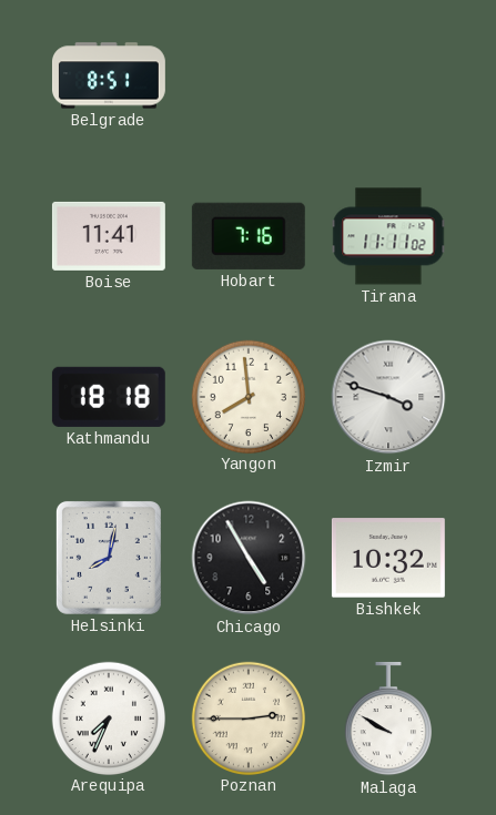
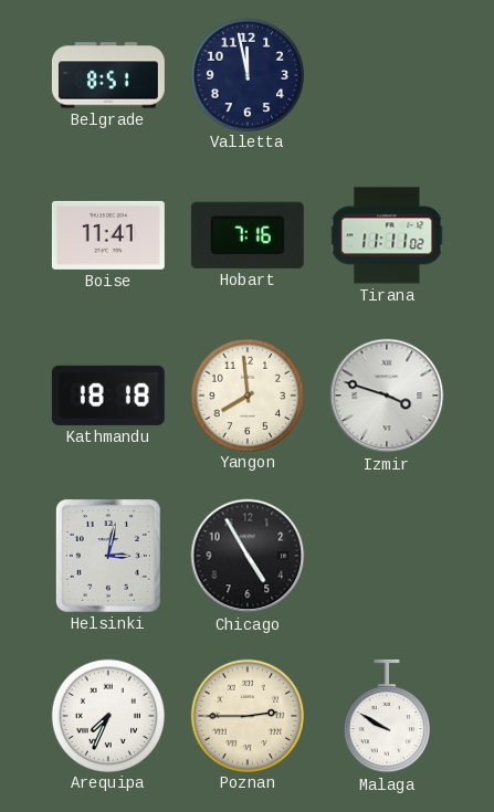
Valletta: none -> 11:58 (246, 74)
Helsinki: 8:02 -> 3:02 (108, 556)
Bishkek: 10:32 -> none (388, 558)
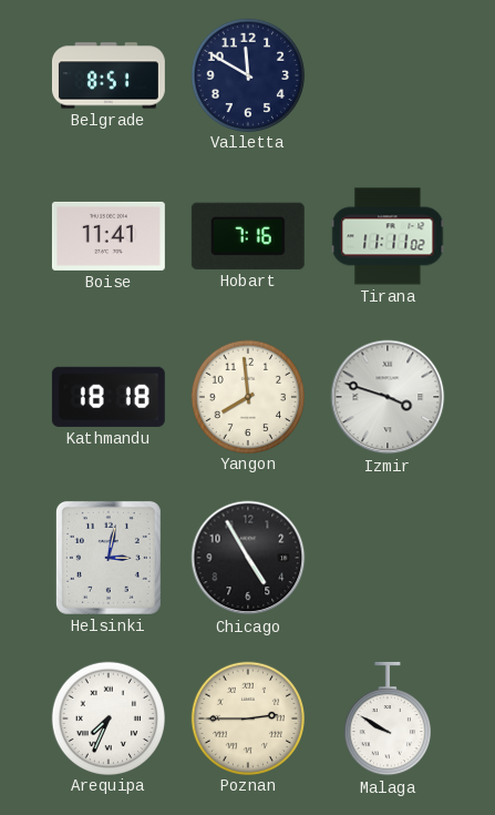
Valletta: 11:58 -> 11:50 (247, 74)
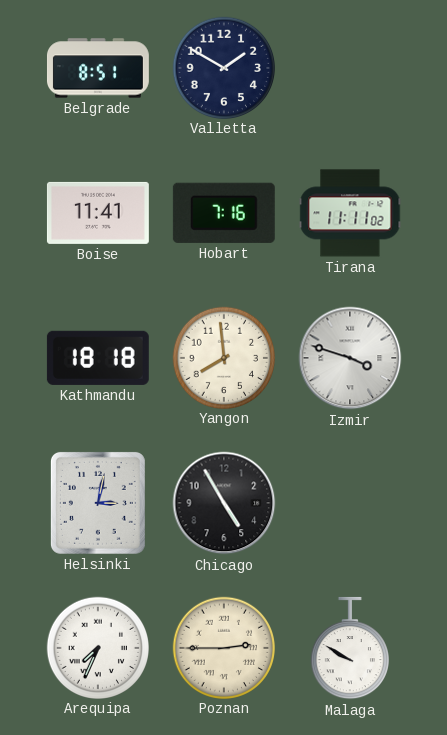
Valletta: 11:50 -> 1:50 (223, 67)
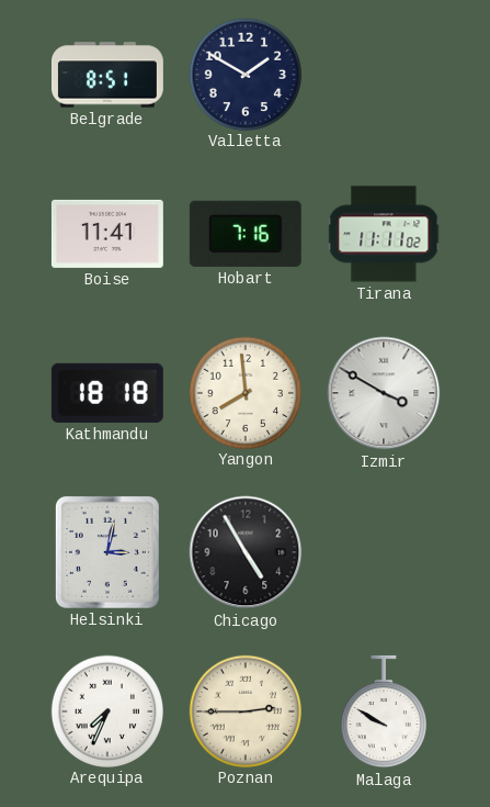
Izmir: 3:48 -> 3:50 (384, 393)
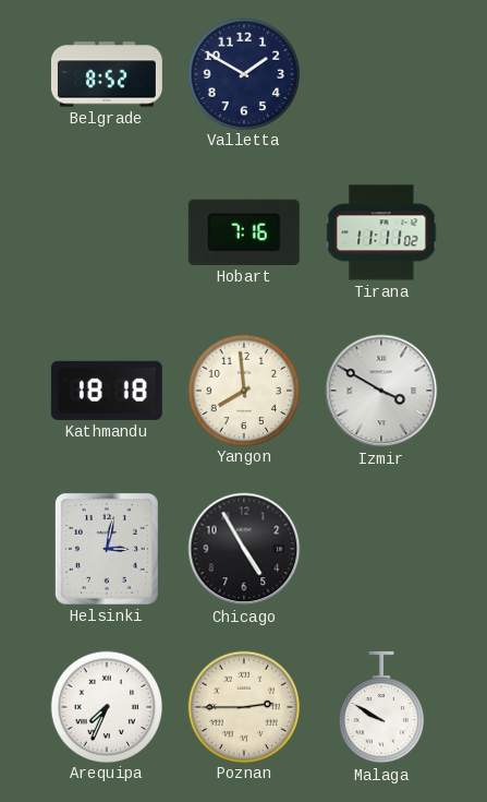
Belgrade: 8:51 -> 8:52 (107, 74)
Boise: 11:41 -> none (107, 234)
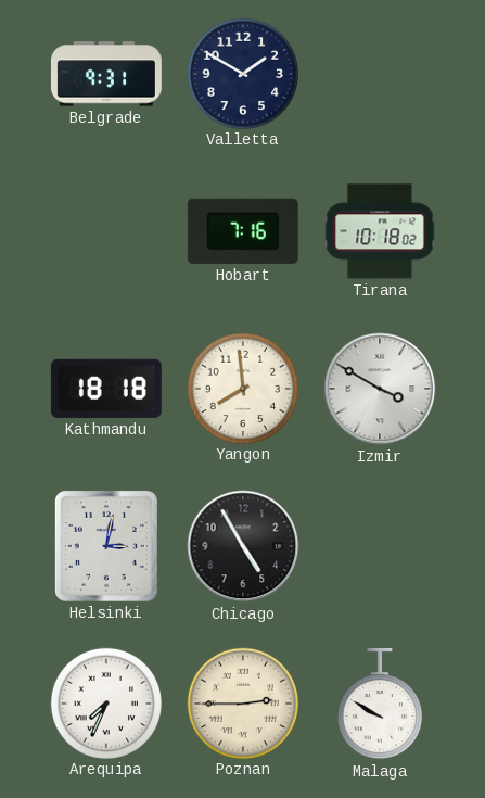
Belgrade: 8:52 -> 9:31 (106, 74)
Tirana: 11:11 -> 10:18 (380, 231)
